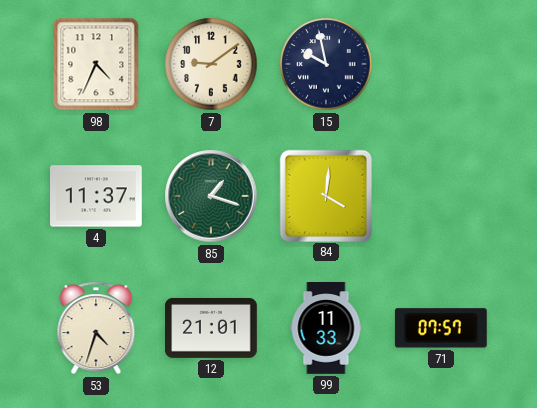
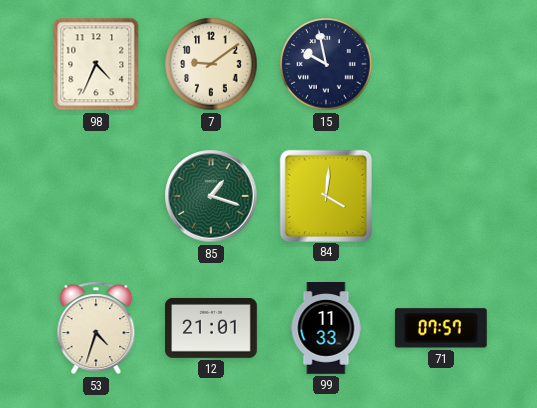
4: 11:37 -> none (97, 196)
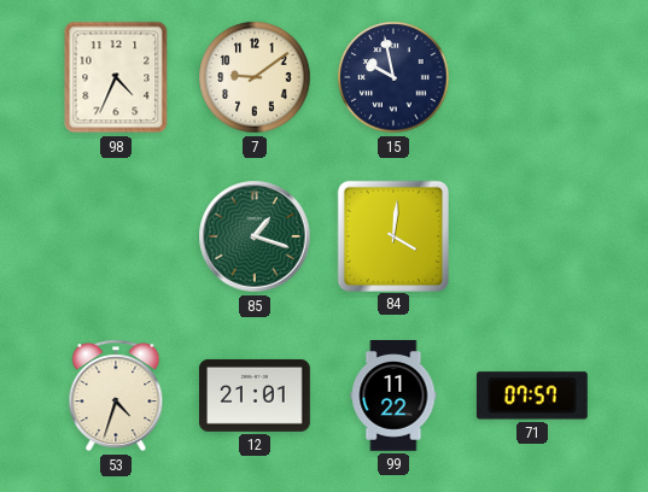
99: 11:33 -> 11:22 (393, 397)
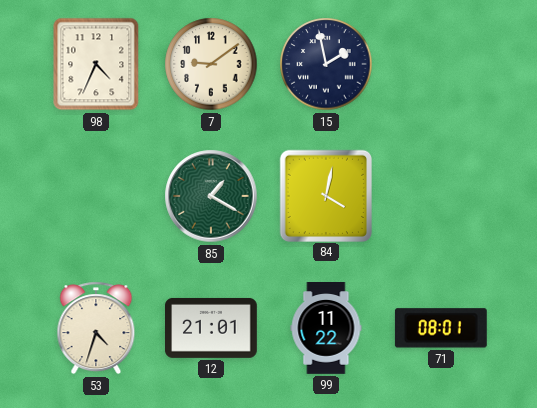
15: 9:58 -> 1:58 (326, 64)
85: 1:18 -> 1:20 (211, 196)
84: 4:01 -> 4:02 (325, 195)
71: 07:57 -> 08:01 (441, 328)
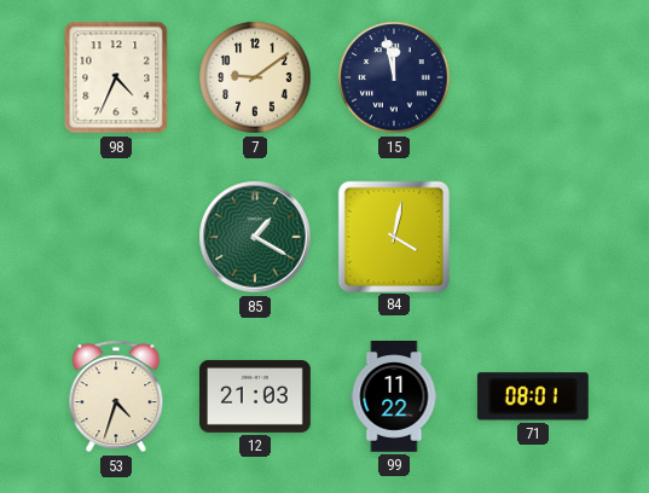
15: 1:58 -> 11:58 (394, 77)
12: 21:01 -> 21:03 (256, 396)
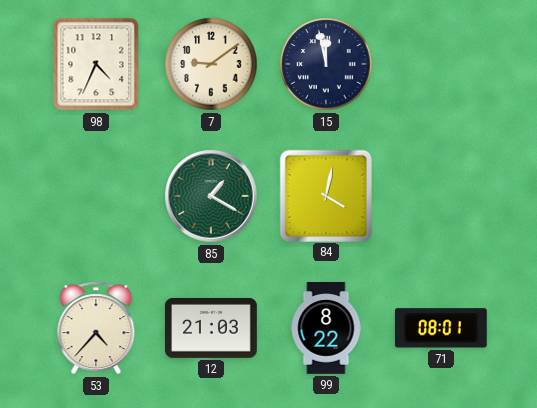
53: 4:33 -> 4:37 (96, 328)
99: 11:22 -> 8:22 (326, 329)
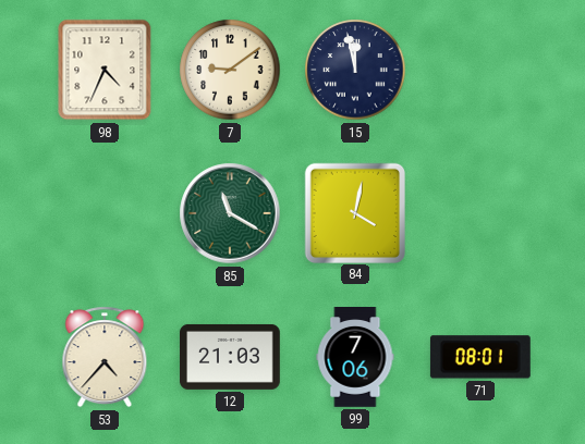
85: 1:20 -> 11:20 (230, 213)
99: 8:22 -> 7:06 (355, 358)
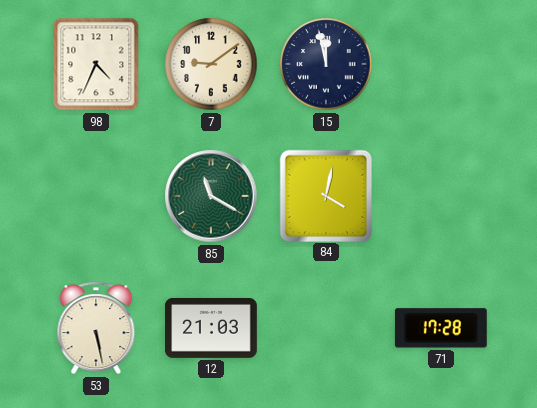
53: 4:37 -> 5:28 (96, 328)
99: 7:06 -> none (355, 358)
71: 08:01 -> 17:28 (441, 328)
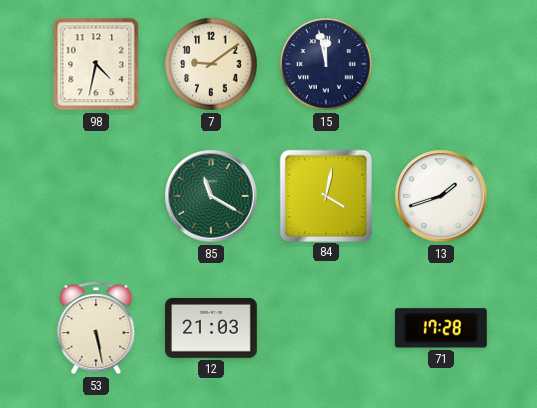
98: 4:34 -> 4:32 (96, 64)
13: none -> 1:42 (441, 196)
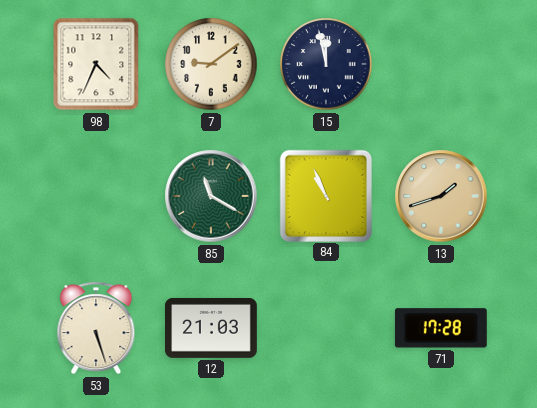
98: 4:32 -> 4:34 (96, 64)
84: 4:02 -> 10:56 (325, 195)
13 dial: white -> champagne (441, 196)
53: 5:28 -> 5:27 (96, 328)
